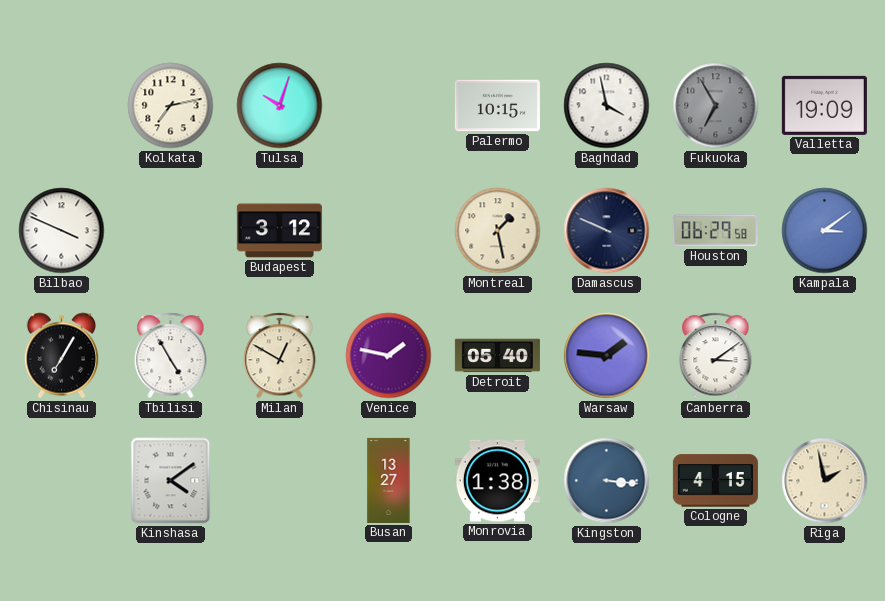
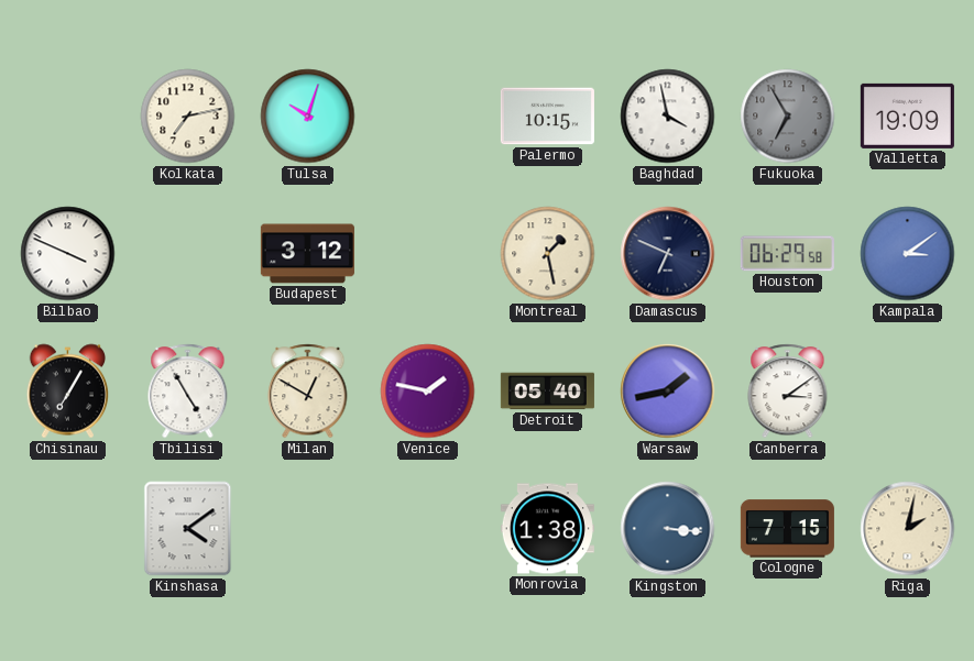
Damascus: 9:49 -> 6:49 (668, 254)
Warsaw: 1:46 -> 1:43 (668, 392)
Busan: 13:27 -> none (389, 480)
Cologne: 4:15 -> 7:15 (787, 529)
Riga: 1:58 -> 2:02 (908, 529)
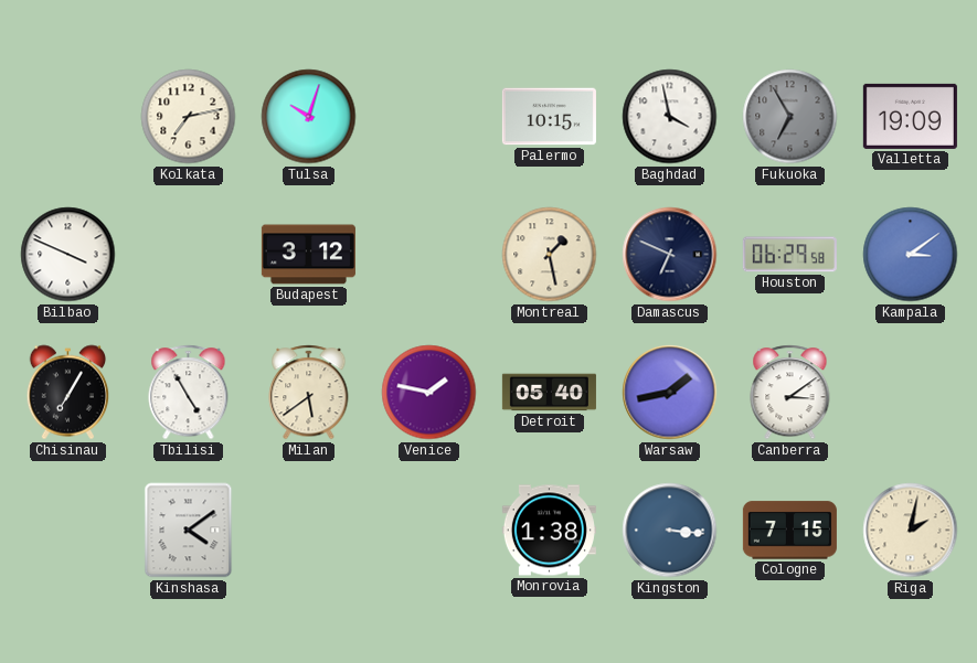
Milan: 12:50 -> 5:39 (309, 393)
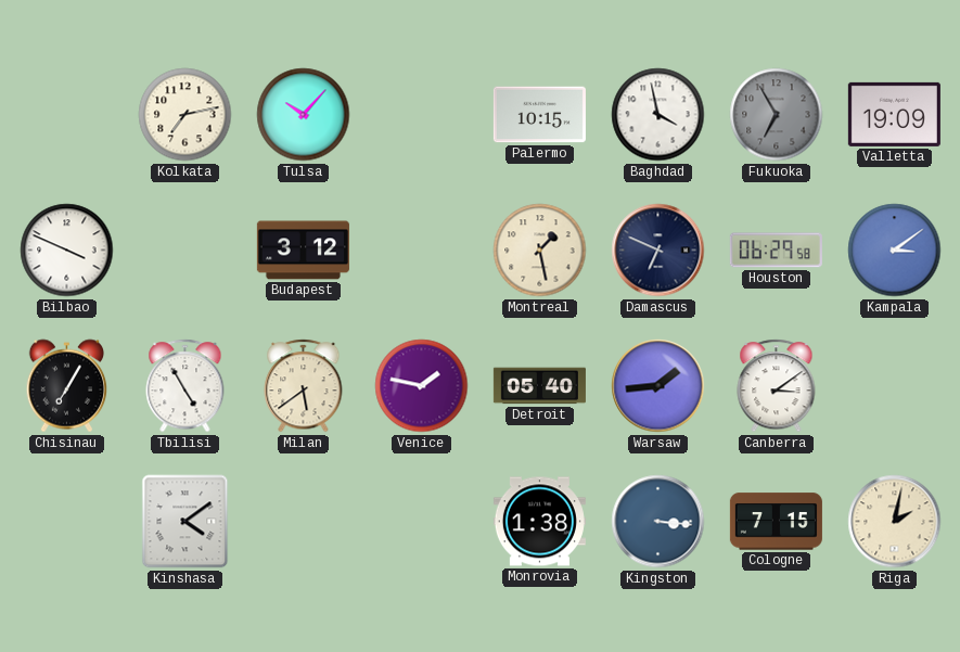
Tulsa: 10:03 -> 10:07 (304, 115)
Warsaw: 1:43 -> 1:44 (658, 386)
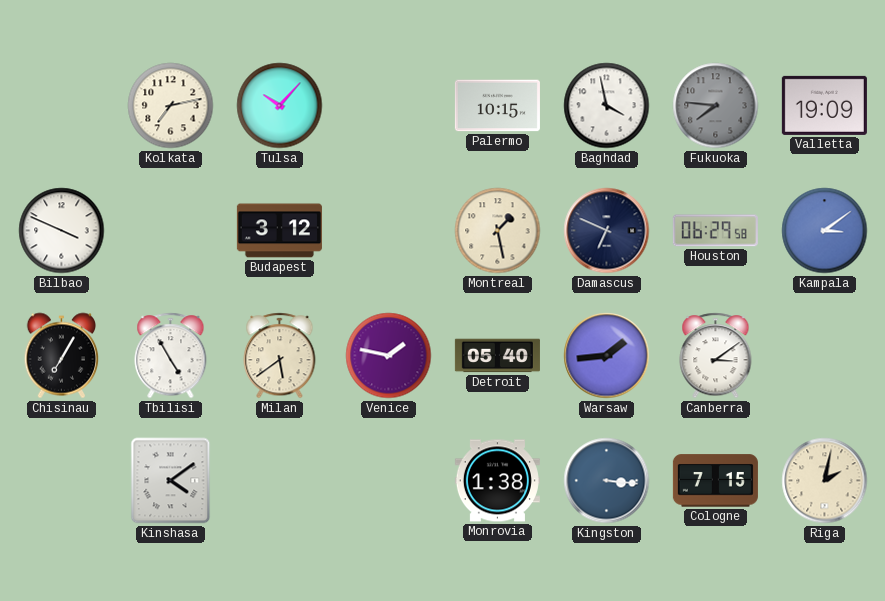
Fukuoka: 6:55 -> 7:46 (716, 106)
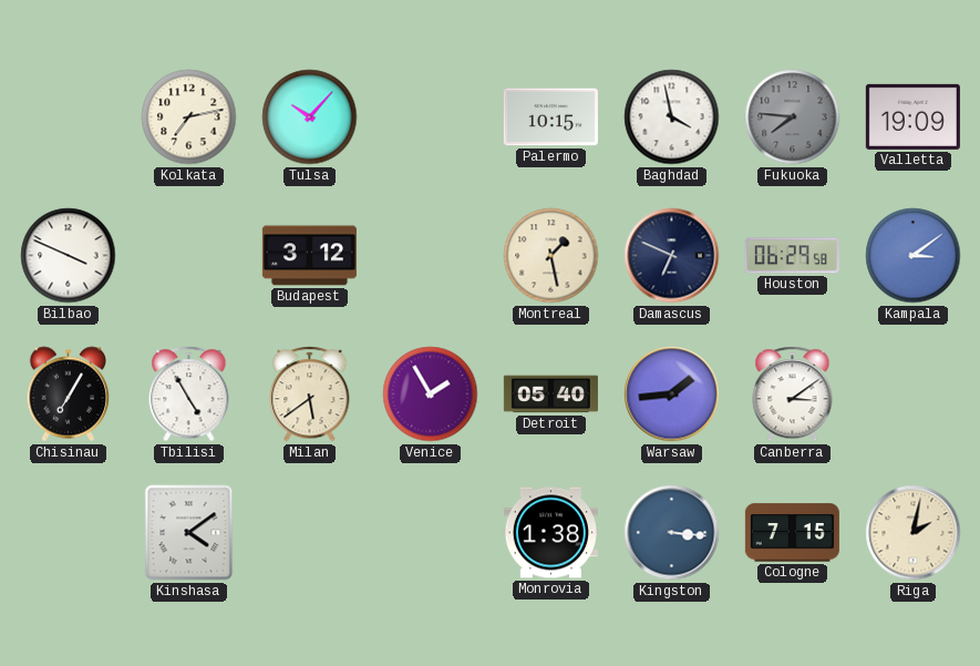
Venice: 1:47 -> 1:55 (431, 395)
